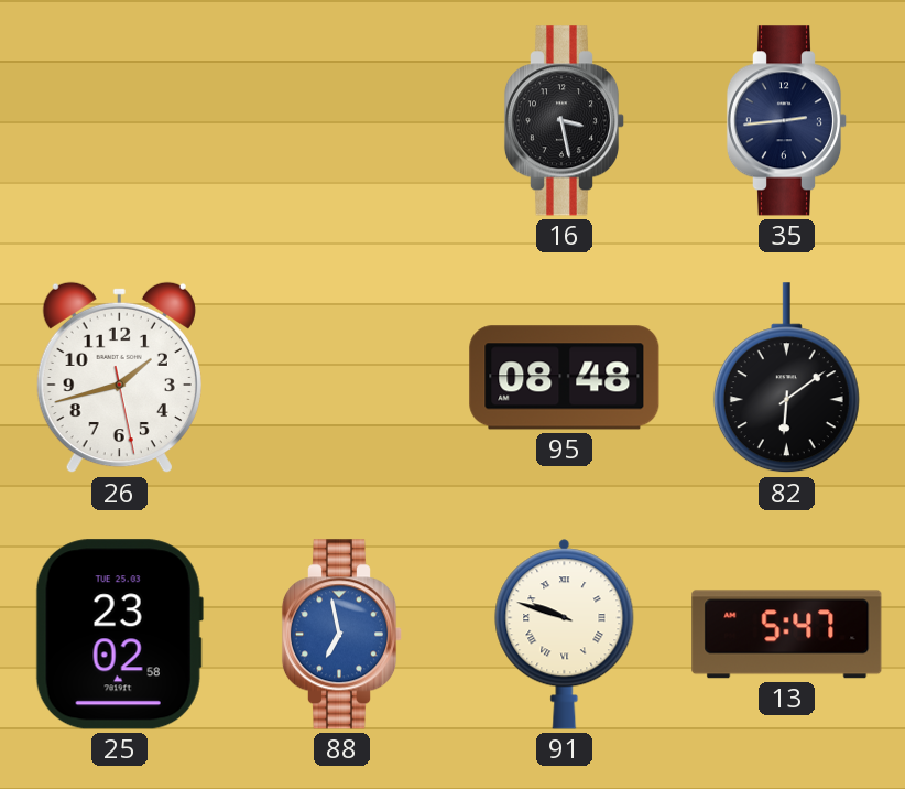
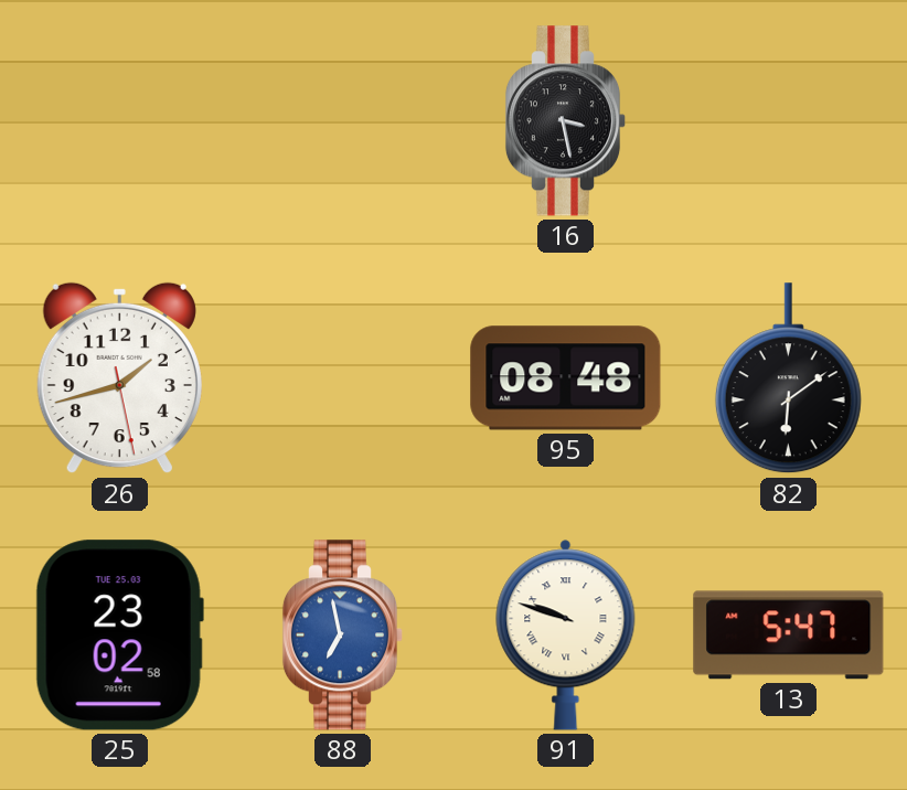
35: 2:44 -> none (787, 121)
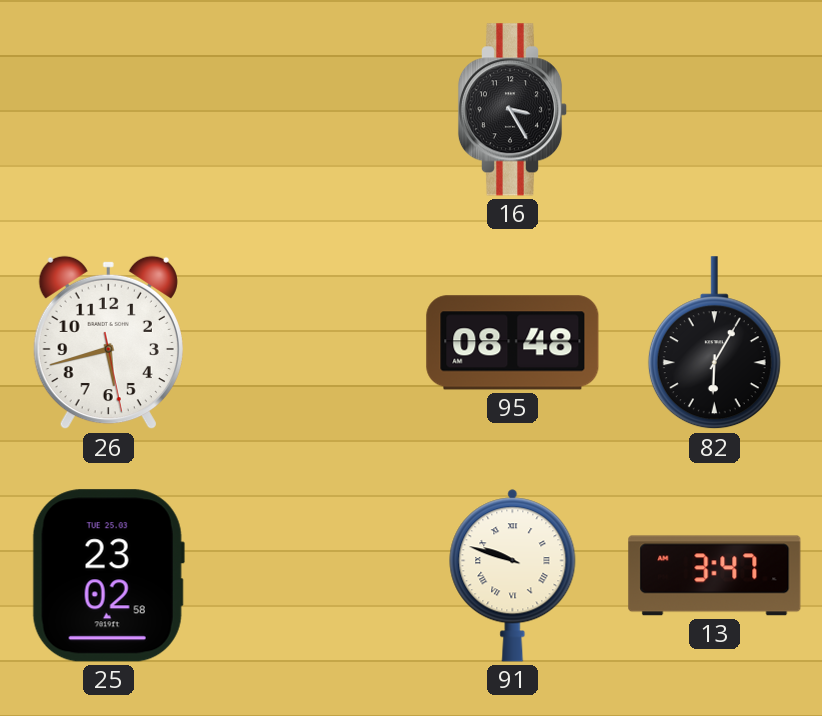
16: 3:28 -> 3:25 (513, 110)
26: 1:42 -> 5:42 (108, 343)
82: 6:09 -> 6:05 (714, 343)
88: 6:58 -> none (343, 636)
13: 5:47 -> 3:47 (715, 576)
